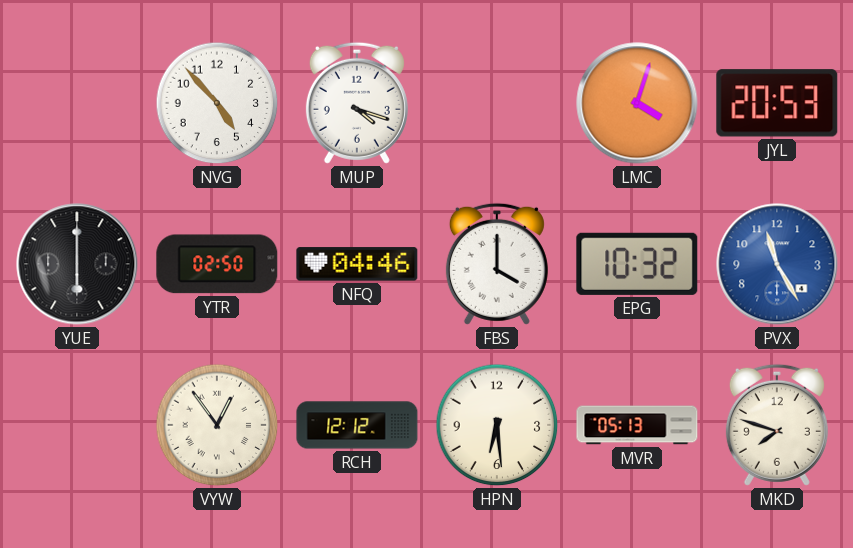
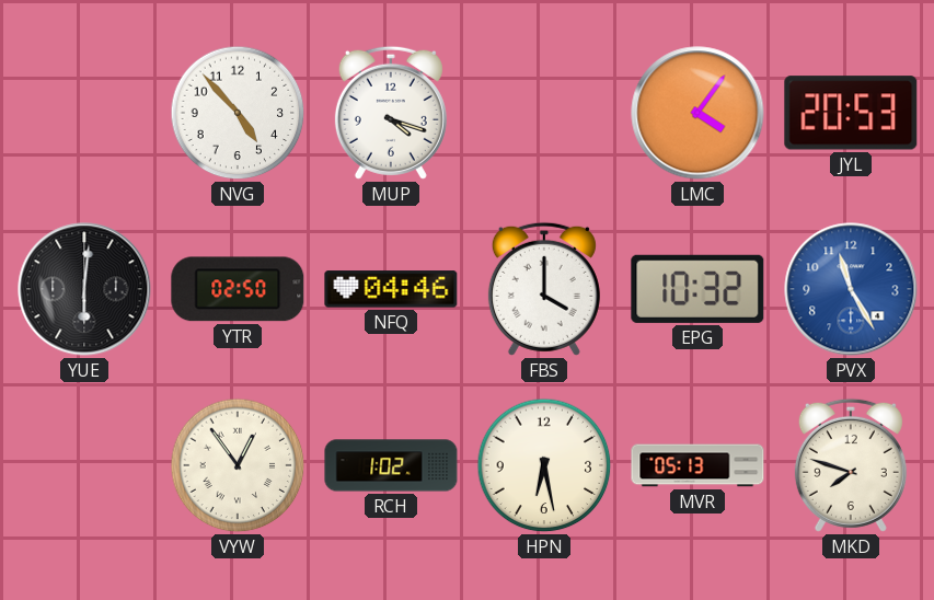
LMC: 4:03 -> 4:06 (697, 113)
YUE: 6:00 -> 6:01 (84, 289)
RCH: 12:12 -> 1:02 (391, 465)
HPN: 6:29 -> 6:28 (544, 465)
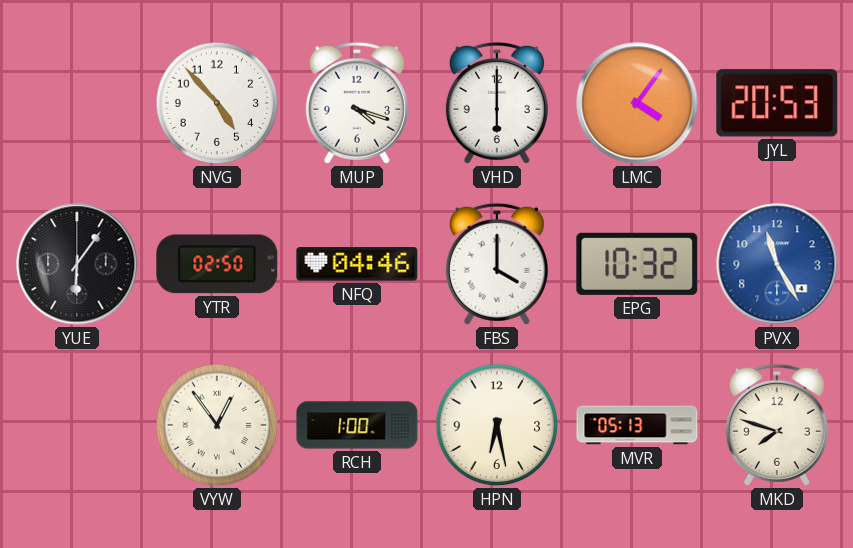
VHD: none -> 6:00 (497, 103)
YUE: 6:01 -> 6:06 (77, 264)
RCH: 1:02 -> 1:00 (357, 425)
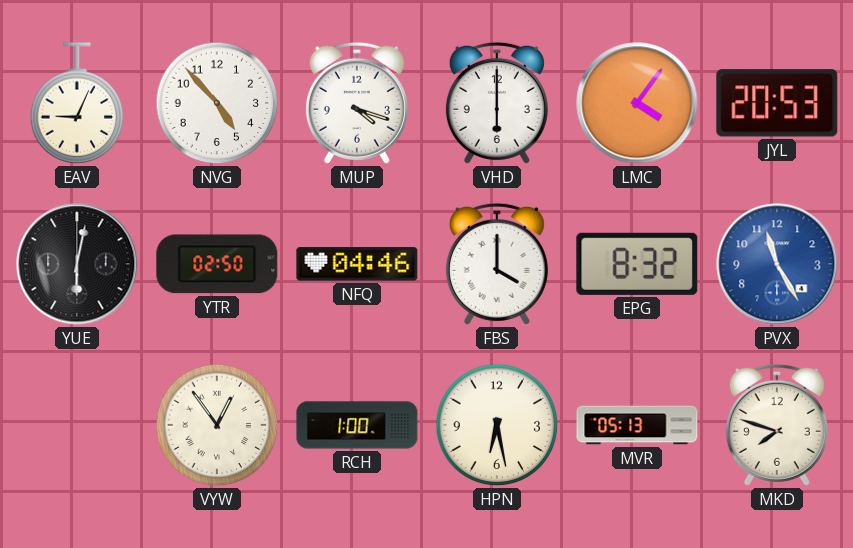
EAV: none -> 9:04 (77, 103)
YUE: 6:06 -> 6:02 (77, 264)
EPG: 10:32 -> 8:32 (637, 264)
